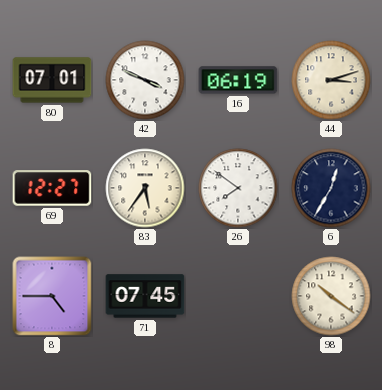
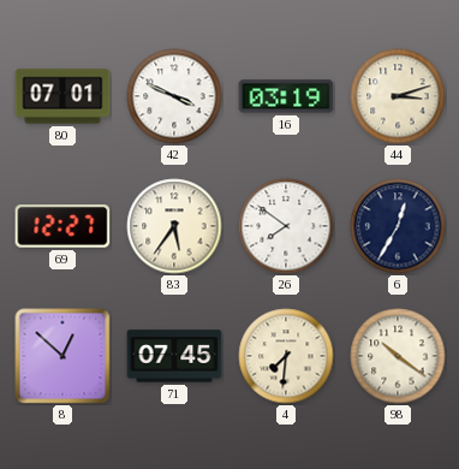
16: 06:19 -> 03:19 (286, 96)
8: 4:45 -> 12:52 (62, 356)
4: none -> 7:31 (286, 356)
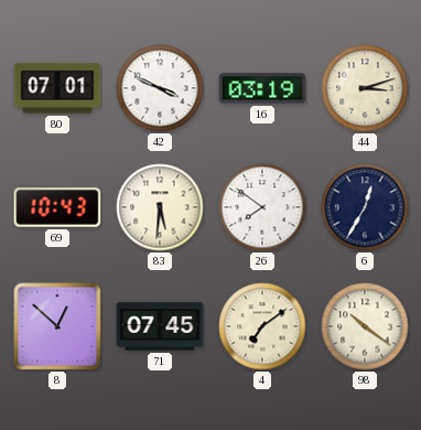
69: 12:27 -> 10:43 (57, 207)
83: 5:36 -> 5:31 (160, 207)
4: 7:31 -> 7:09 (262, 326)
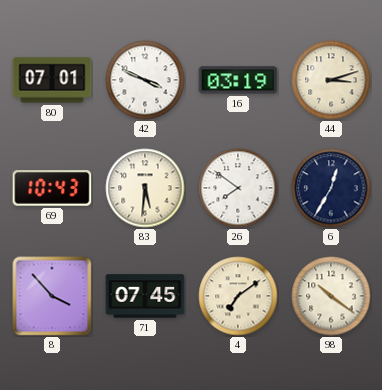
8: 12:52 -> 3:53 (52, 296)
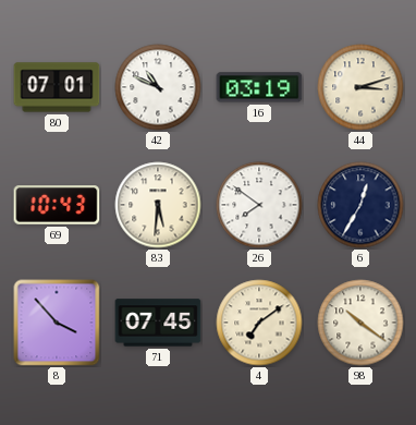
42: 3:49 -> 10:49 (158, 87)
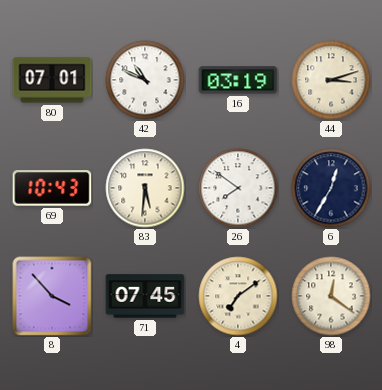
98: 10:21 -> 12:21 (331, 296)
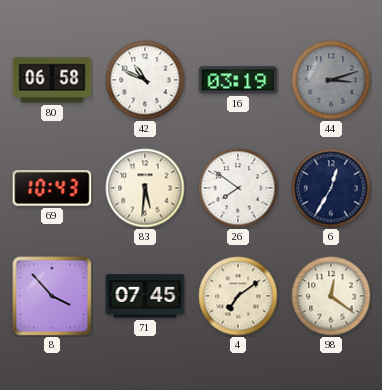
80: 07:01 -> 06:58 (52, 80)
44 dial: cream -> grey (331, 80)
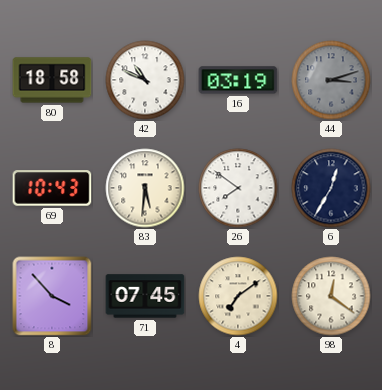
80: 06:58 -> 18:58 (52, 80)
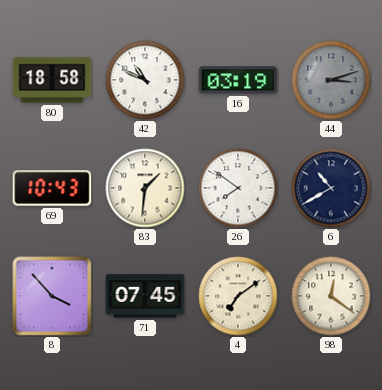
83: 5:31 -> 1:31 (145, 188)
6: 12:35 -> 10:40 (331, 188)
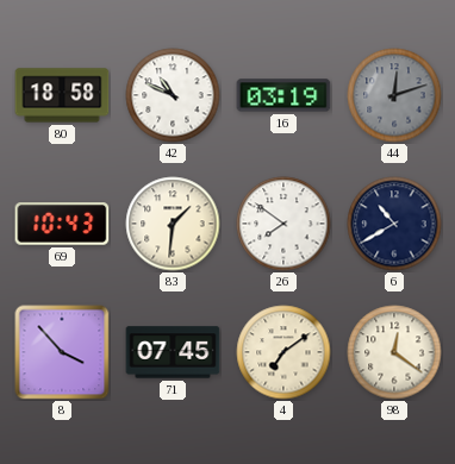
44: 3:12 -> 12:12 (394, 95)
